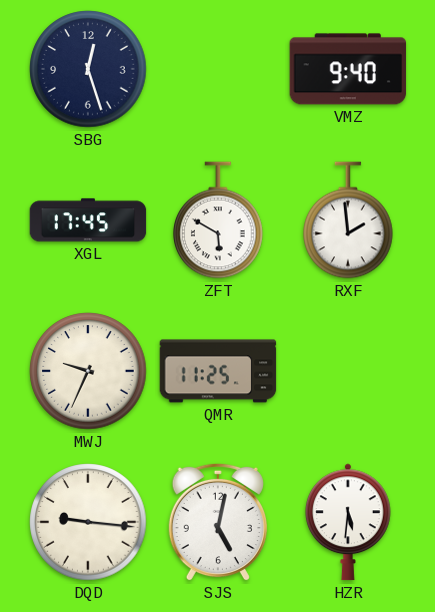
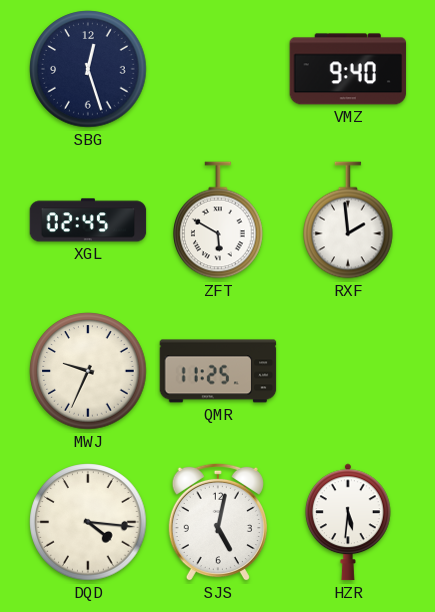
XGL: 17:45 -> 02:45 (88, 220)
DQD: 9:16 -> 4:16 (88, 522)
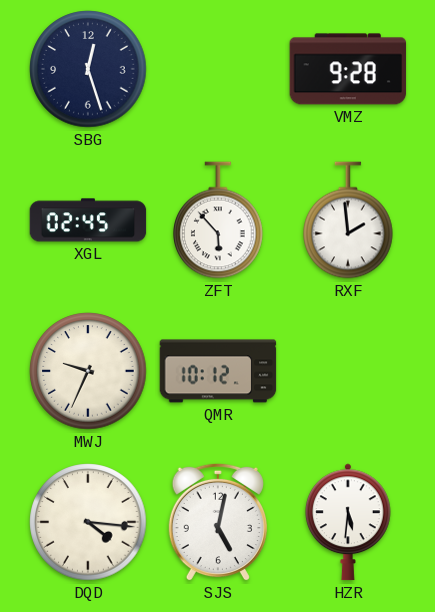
VMZ: 9:40 -> 9:28 (348, 69)
ZFT: 5:50 -> 5:53 (218, 220)
QMR: 11:25 -> 10:12 (218, 371)
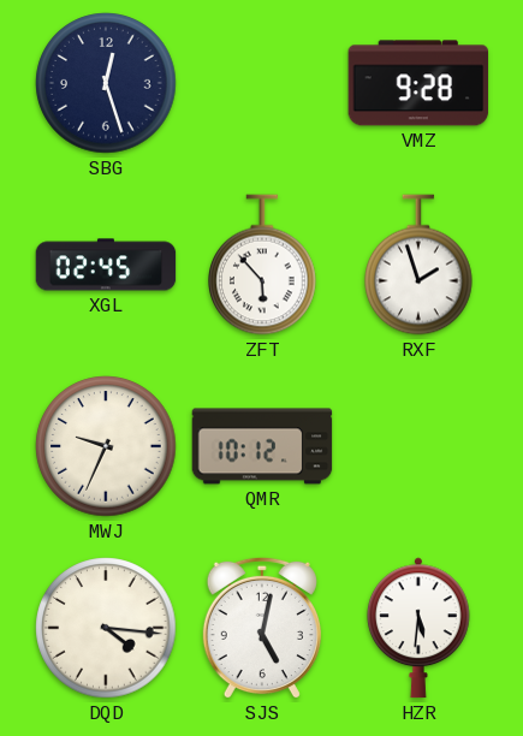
RXF: 1:59 -> 1:57 (418, 265)
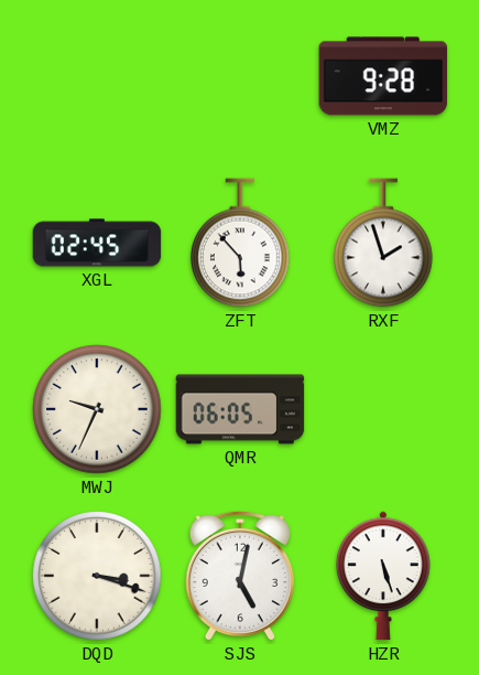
SBG: 12:27 -> none (106, 83)
QMR: 10:12 -> 06:05 (240, 409)
DQD: 4:16 -> 3:18 (97, 576)
HZR: 5:31 -> 5:27 (383, 576)
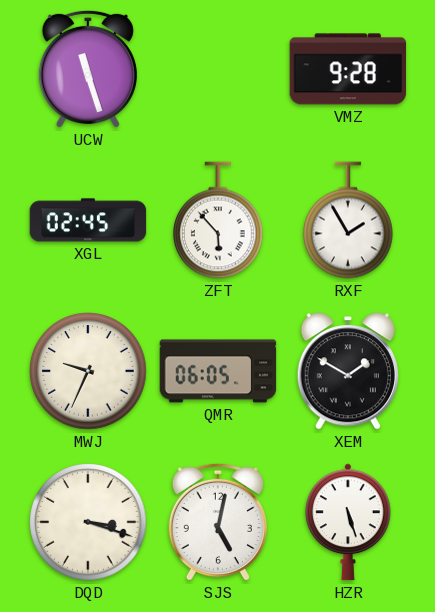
UCW: none -> 11:27 (88, 69)
RXF: 1:57 -> 1:55 (348, 220)
XEM: none -> 1:50 (347, 371)
